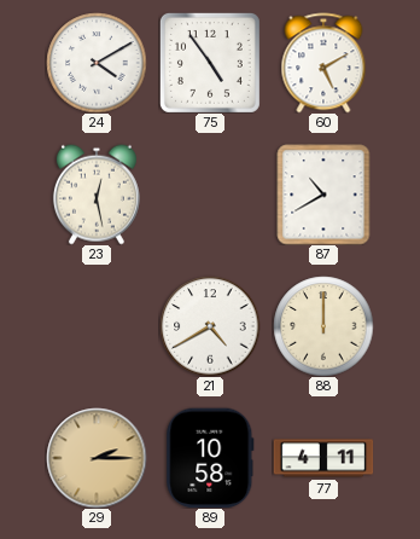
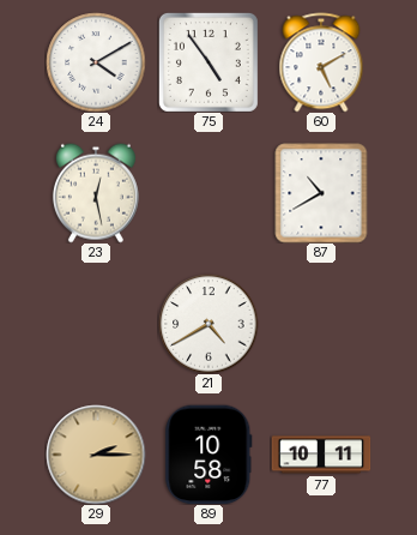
88: 12:00 -> none (323, 326)
77: 4:11 -> 10:11 (321, 455)
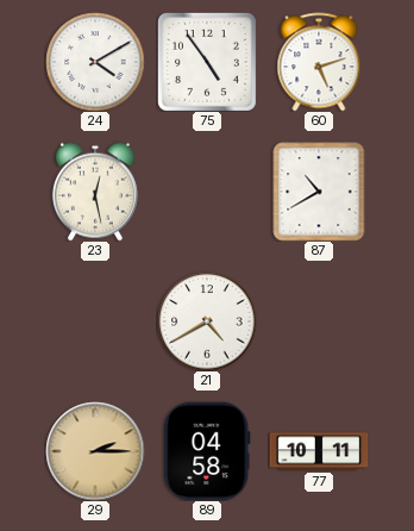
60: 5:10 -> 5:12 (319, 62)
89: 10:58 -> 04:58 (207, 451)
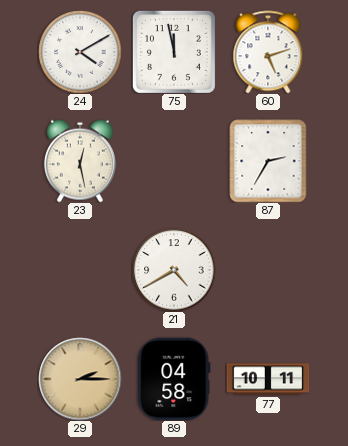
75: 4:54 -> 11:58 (174, 52)
87: 10:40 -> 2:35 (268, 161)
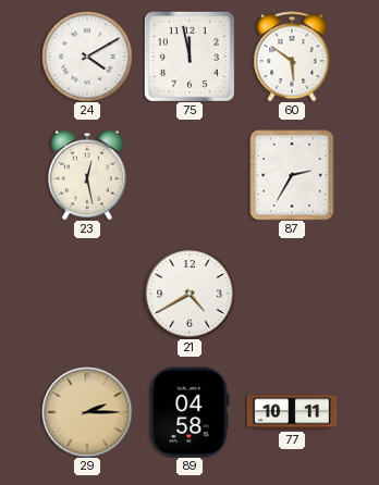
60: 5:12 -> 5:51 (292, 57)
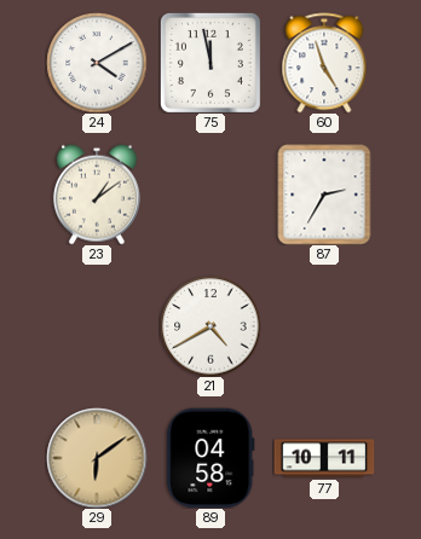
60: 5:51 -> 4:57 (324, 63)
23: 12:28 -> 1:09 (97, 195)
29: 2:15 -> 6:09 (97, 458)
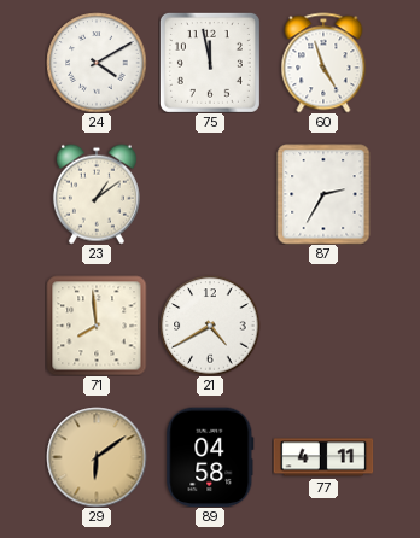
71: none -> 7:59 (97, 326)
77: 10:11 -> 4:11 (323, 457)
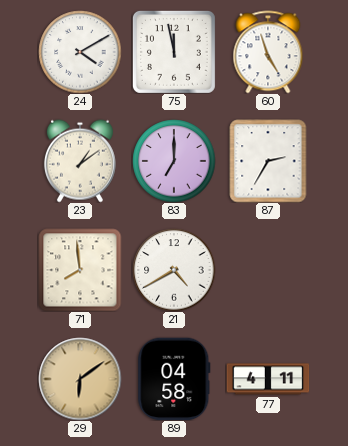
83: none -> 7:00 (174, 161)
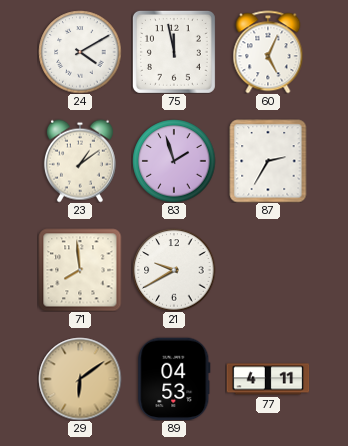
60: 4:57 -> 5:04 (268, 52)
83: 7:00 -> 1:57 (174, 161)
21: 4:40 -> 9:40 (174, 270)
89: 04:58 -> 04:53 (174, 379)
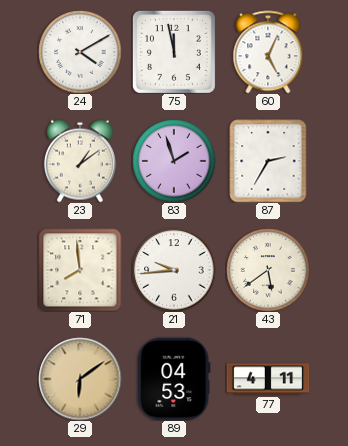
21: 9:40 -> 9:44 (174, 270)
43: none -> 5:39 (268, 270)
